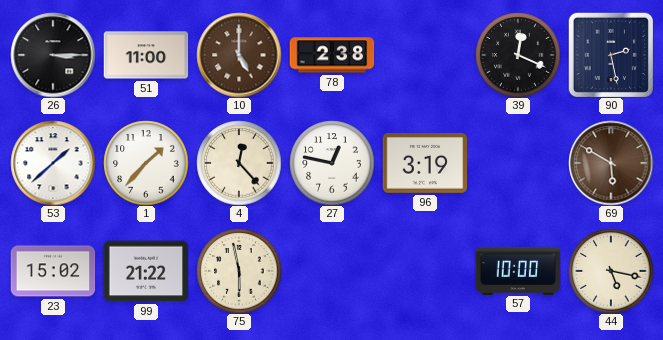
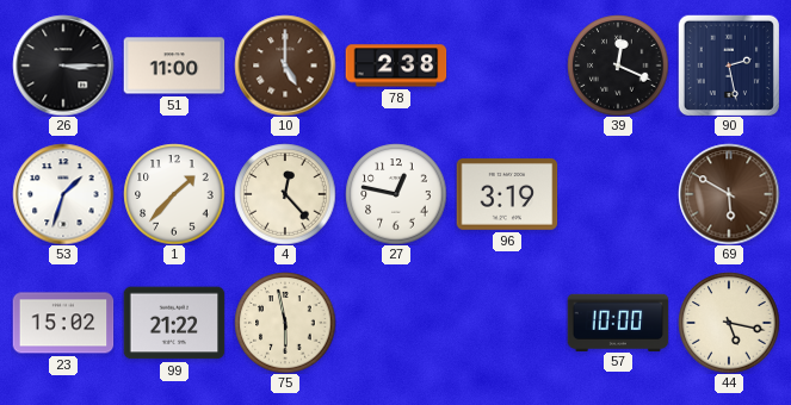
53: 1:38 -> 1:33 (63, 194)
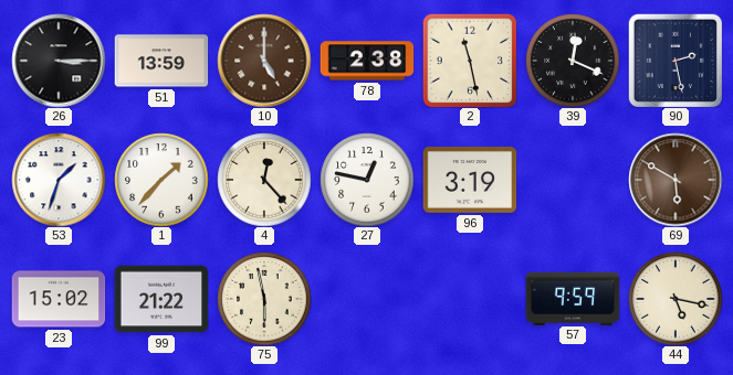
51: 11:00 -> 13:59 (161, 61)
2: none -> 11:28 (470, 61)
57: 10:00 -> 9:59 (573, 298)
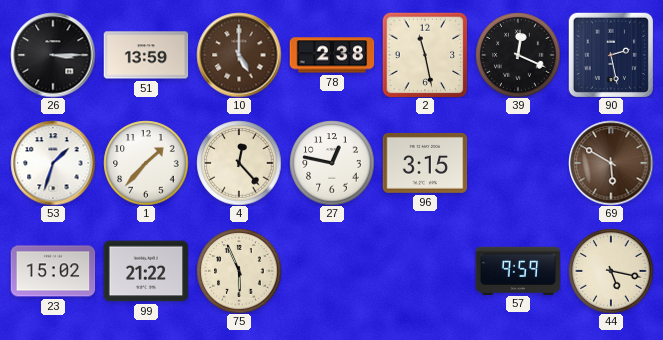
96: 3:19 -> 3:15 (425, 163)
75: 5:58 -> 5:56 (239, 271)
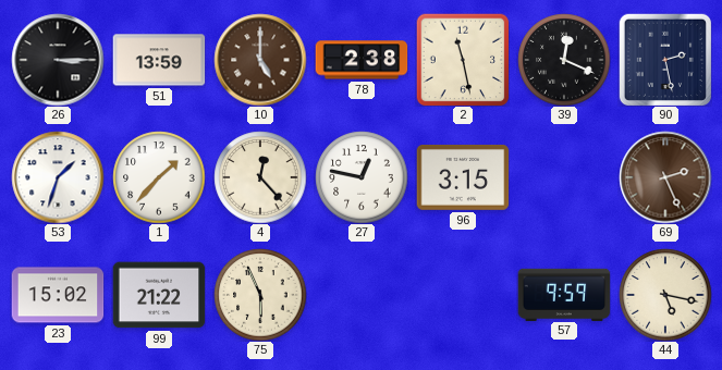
69: 5:50 -> 2:26 (665, 177)
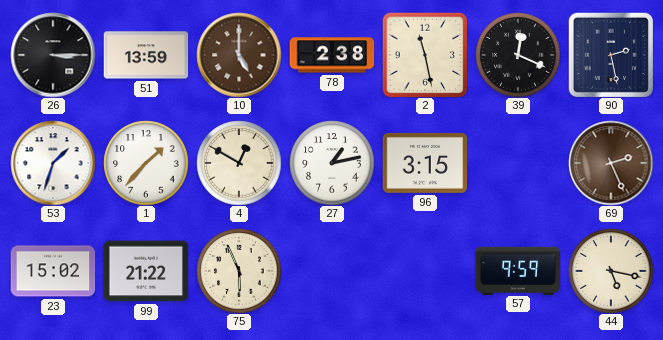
4: 12:23 -> 12:50 (239, 163)
27: 12:47 -> 1:13 (332, 163)
